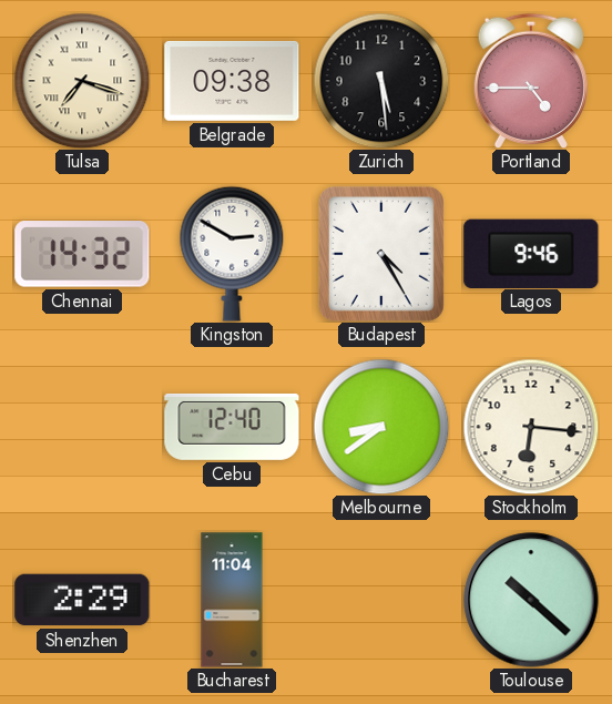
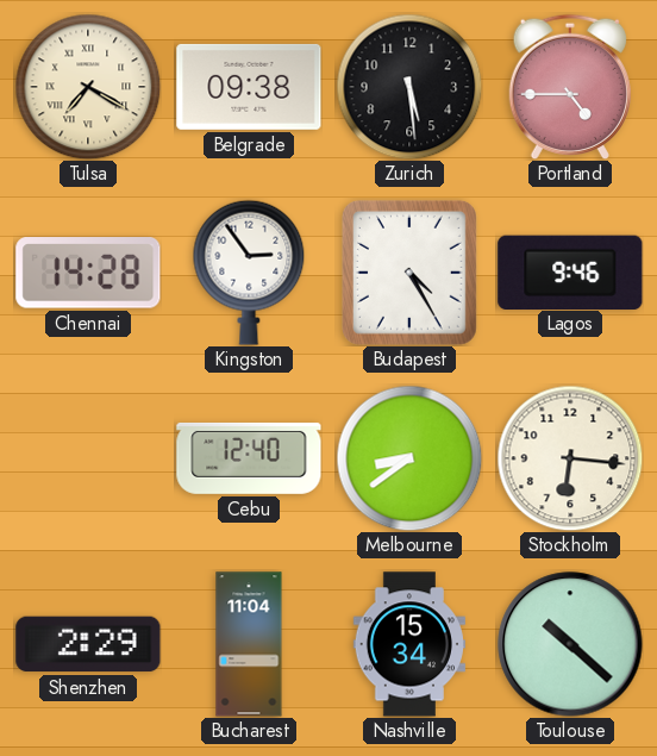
Tulsa: 7:18 -> 7:20 (88, 87)
Chennai: 14:32 -> 14:28 (88, 273)
Kingston: 2:50 -> 2:54 (249, 273)
Nashville: none -> 15:34 (408, 644)
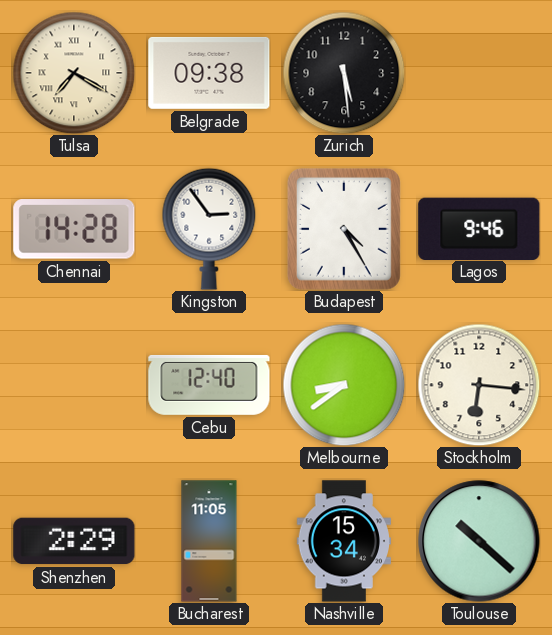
Portland: 4:45 -> none (570, 86)
Bucharest: 11:04 -> 11:05 (209, 541)
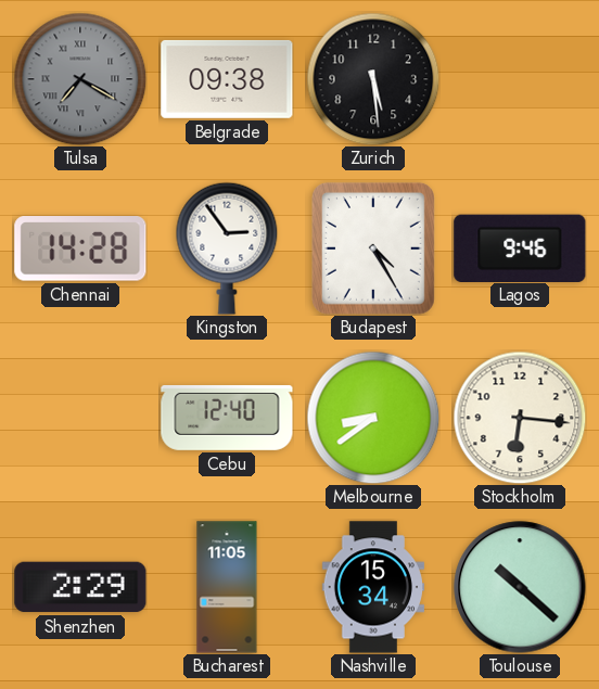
Tulsa dial: cream -> grey (80, 79)
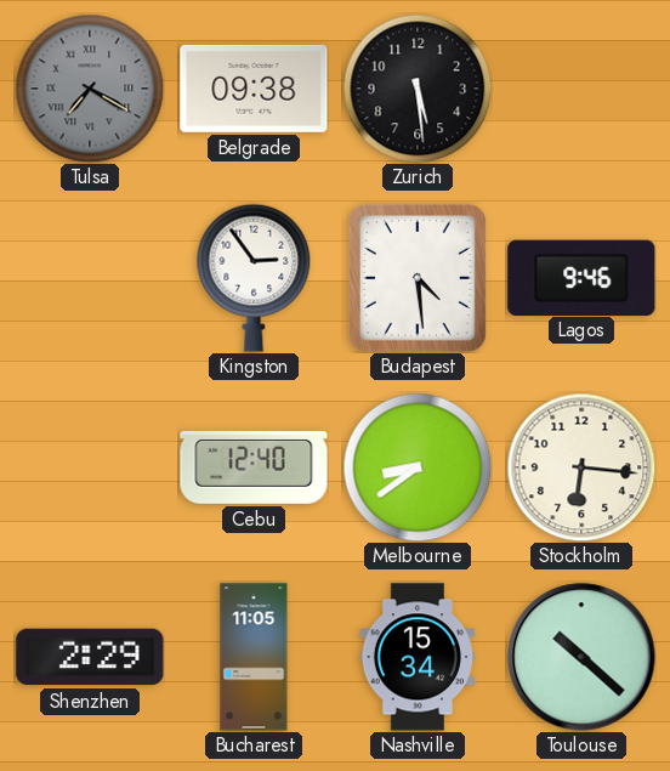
Chennai: 14:28 -> none (80, 248)
Budapest: 4:25 -> 4:29 (418, 278)
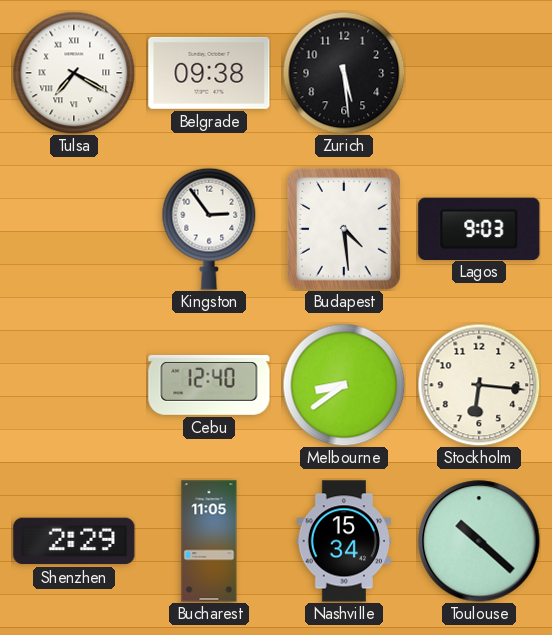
Tulsa dial: grey -> white (74, 73)
Lagos: 9:46 -> 9:03 (479, 228)
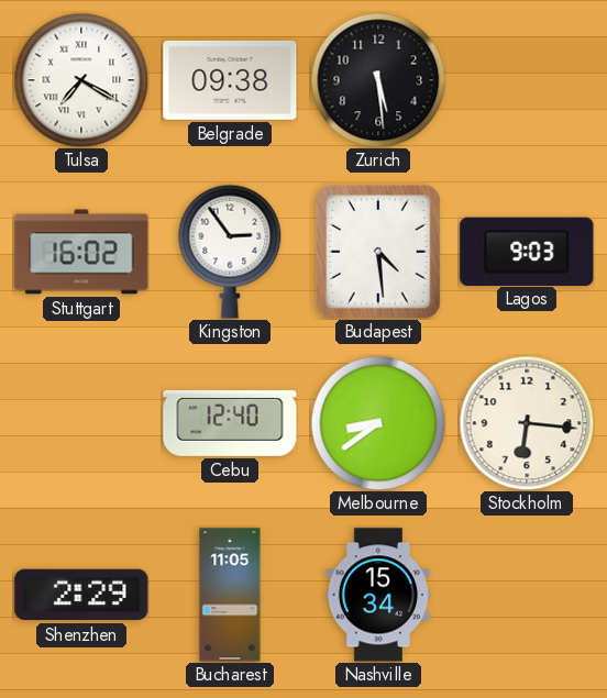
Stuttgart: none -> 16:02 (81, 252)
Toulouse: 10:22 -> none (479, 541)
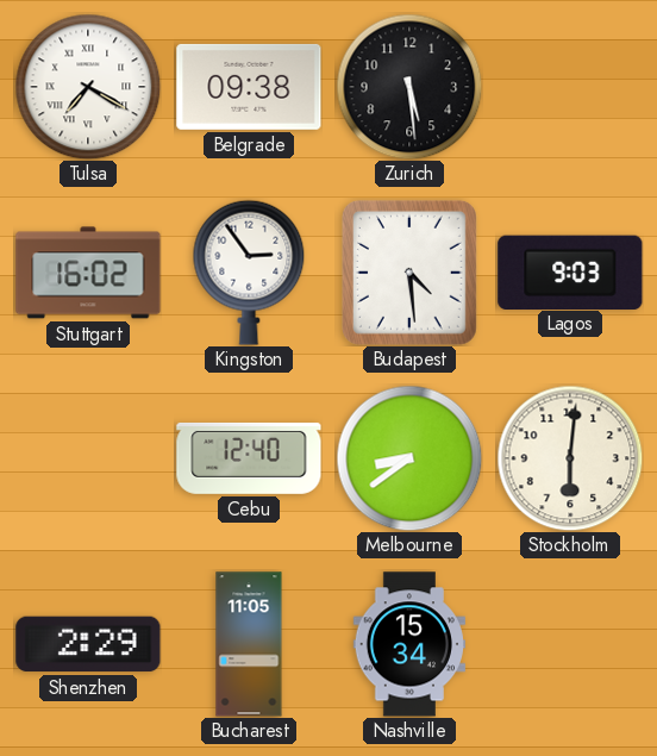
Stockholm: 6:16 -> 6:01 (570, 458)
